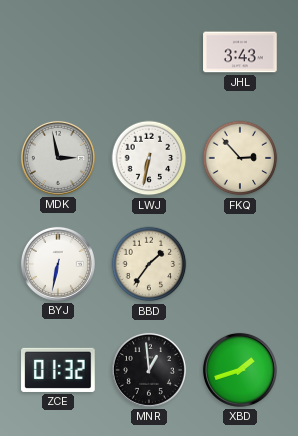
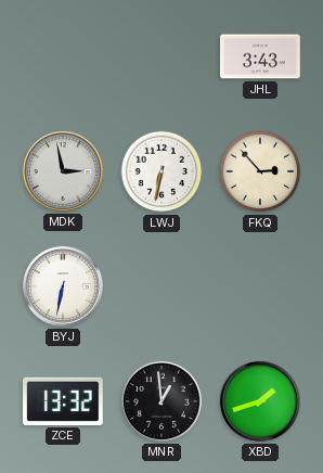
BBD: 1:36 -> none (149, 264)
ZCE: 01:32 -> 13:32 (63, 401)
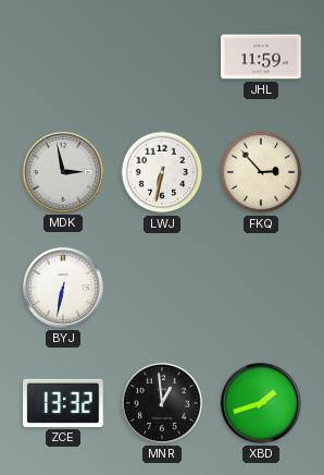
JHL: 3:43 -> 11:59 (261, 57)
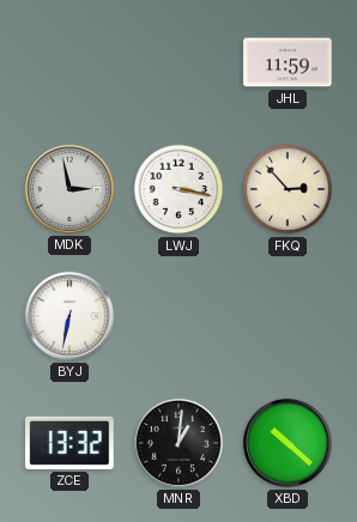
LWJ: 6:32 -> 3:17 (179, 189)
MNR: 12:59 -> 1:01 (179, 443)
XBD: 1:42 -> 10:22 (288, 443)
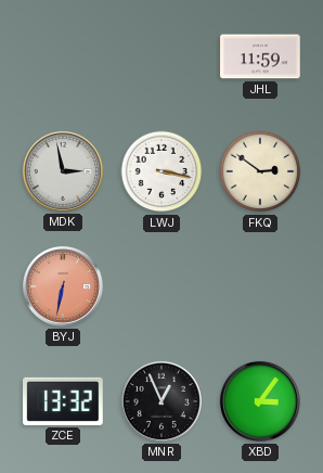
FKQ: 2:53 -> 2:51 (260, 171)
BYJ dial: white -> salmon (63, 286)
MNR: 1:01 -> 12:56 (161, 401)
XBD: 10:22 -> 3:06 (260, 401)
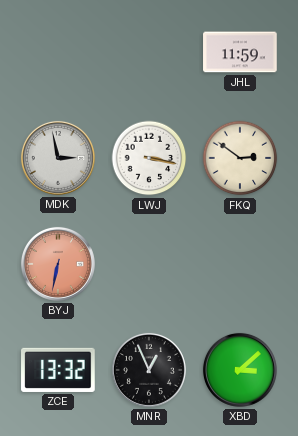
XBD: 3:06 -> 3:08 (240, 370)
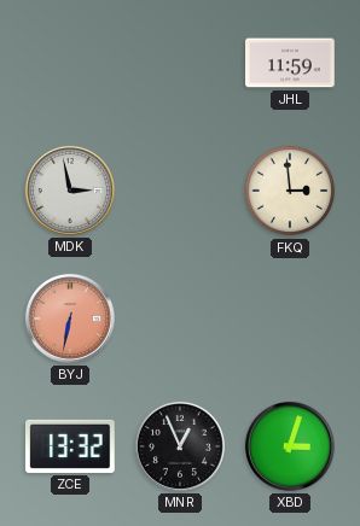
LWJ: 3:17 -> none (149, 158)
FKQ: 2:51 -> 2:59 (290, 191)
XBD: 3:08 -> 3:03 (290, 446)
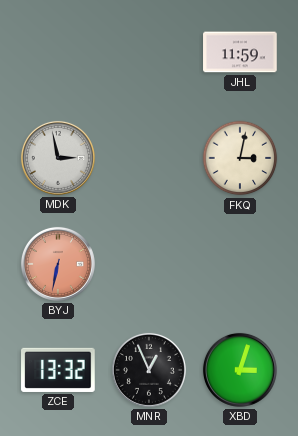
FKQ: 2:59 -> 3:02 (240, 158)
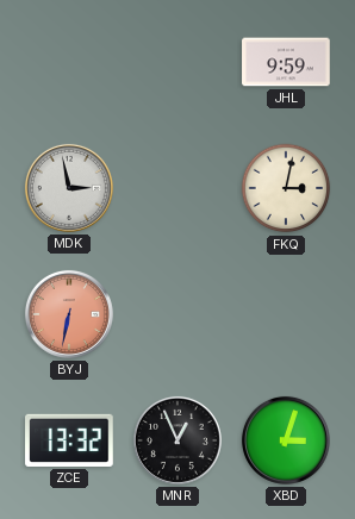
JHL: 11:59 -> 9:59 (286, 62)
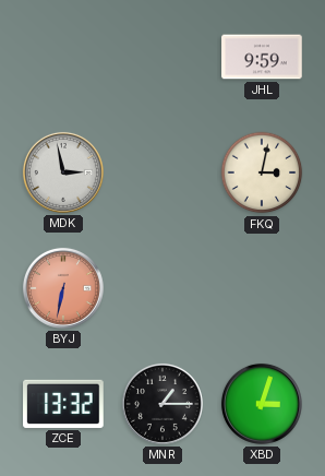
MNR: 12:56 -> 1:15 (162, 404)
